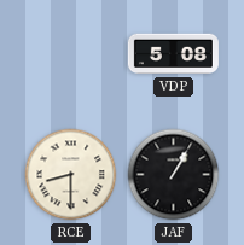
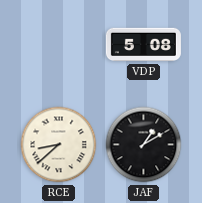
RCE: 8:30 -> 8:38 (59, 145)
JAF: 1:05 -> 1:10 (144, 145)
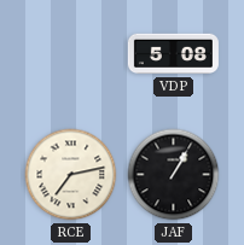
RCE: 8:38 -> 7:13 (71, 175)
JAF: 1:10 -> 1:05 (174, 175)
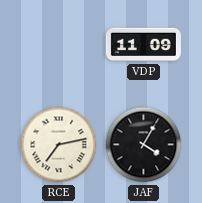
VDP: 5:08 -> 11:09 (143, 45)
JAF: 1:05 -> 4:05 (144, 145)
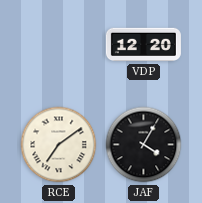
VDP: 11:09 -> 12:20 (143, 45)
RCE: 7:13 -> 7:09 (59, 145)
